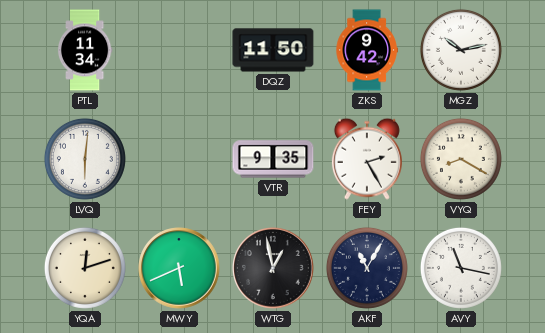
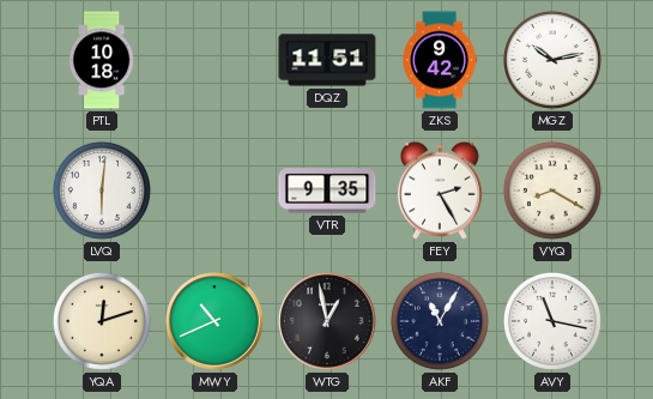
PTL: 11:34 -> 10:18 (102, 60)
DQZ: 11:50 -> 11:51 (327, 60)
MWY: 5:41 -> 10:41 (214, 321)
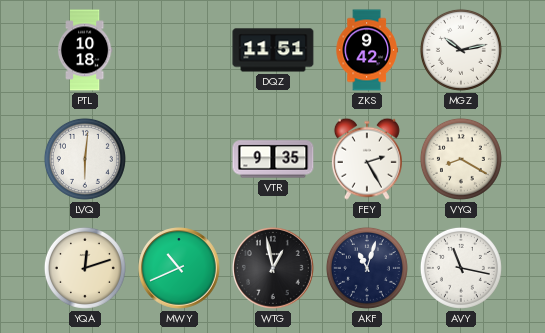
AKF: 11:05 -> 11:03 (367, 268)
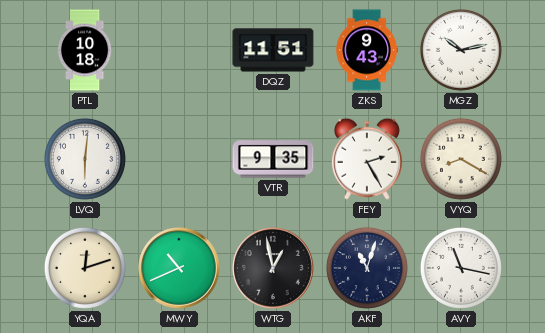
ZKS: 9:42 -> 9:43 (367, 50)
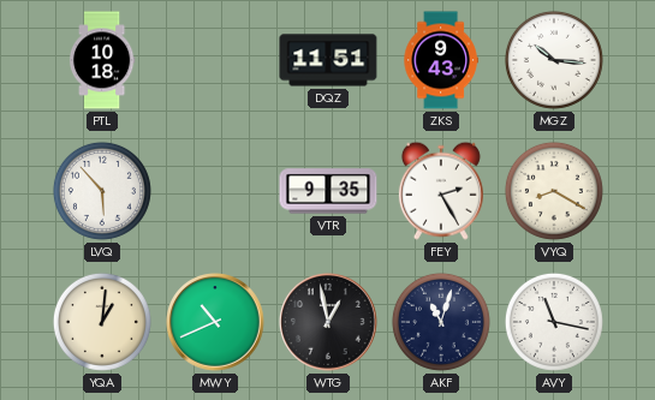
MGZ: 10:13 -> 10:16 (554, 60)
LVQ: 6:01 -> 5:53 (102, 191)
YQA: 12:12 -> 1:01 (102, 322)
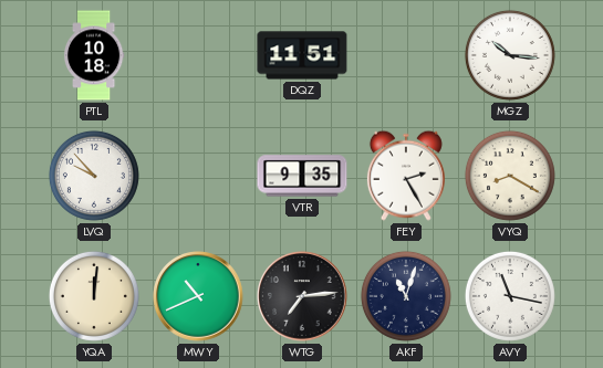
ZKS: 9:43 -> none (441, 60)
LVQ: 5:53 -> 9:53 (94, 176)
YQA: 1:01 -> 12:01 (94, 296)
WTG: 12:58 -> 7:14 (302, 296)
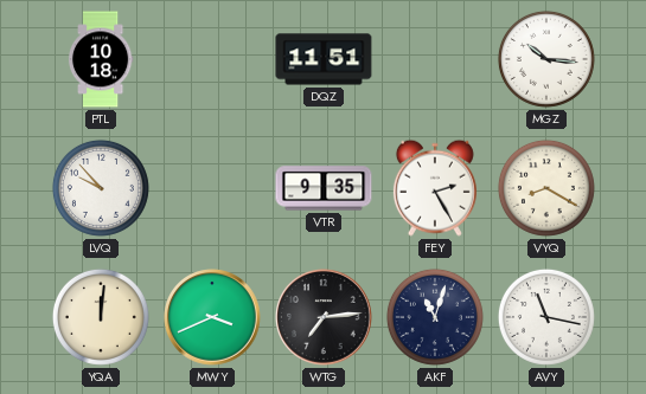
MWY: 10:41 -> 3:41 (212, 317)
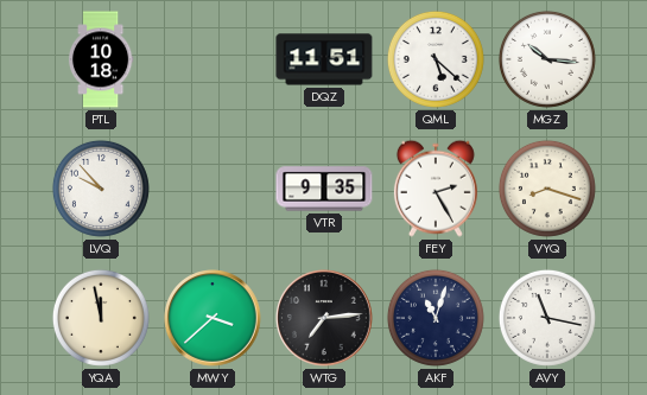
QML: none -> 5:22 (436, 59)
VYQ: 8:20 -> 8:18 (547, 189)
YQA: 12:01 -> 11:58 (101, 318)
MWY: 3:41 -> 3:38 (213, 318)
